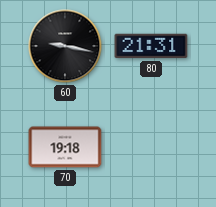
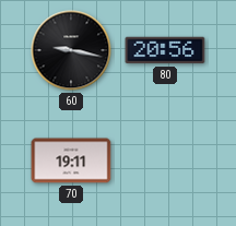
80: 21:31 -> 20:56 (165, 50)
70: 19:18 -> 19:11 (71, 160)
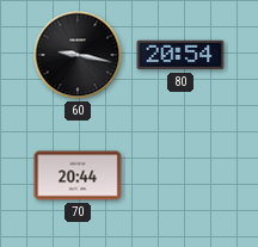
80: 20:56 -> 20:54 (180, 55)
70: 19:11 -> 20:44 (78, 175)
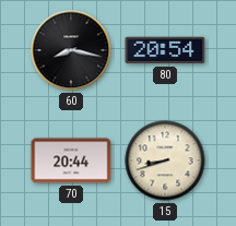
60: 9:17 -> 8:17 (71, 50)
15: none -> 8:42 (165, 160)
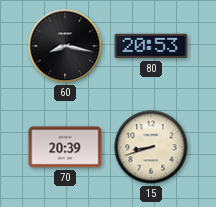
80: 20:54 -> 20:53 (151, 46)
70: 20:44 -> 20:39 (65, 147)
